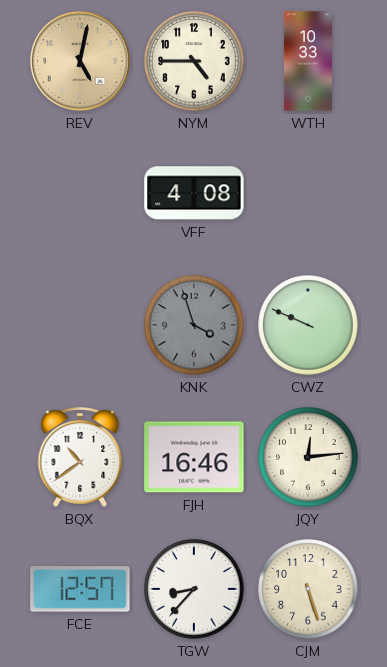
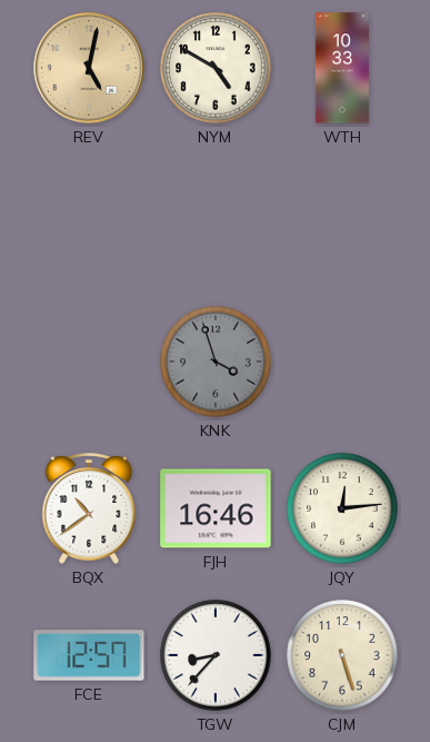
NYM: 4:45 -> 4:50 (216, 68)
VFF: 4:08 -> none (194, 193)
CWZ: 9:49 -> none (308, 325)
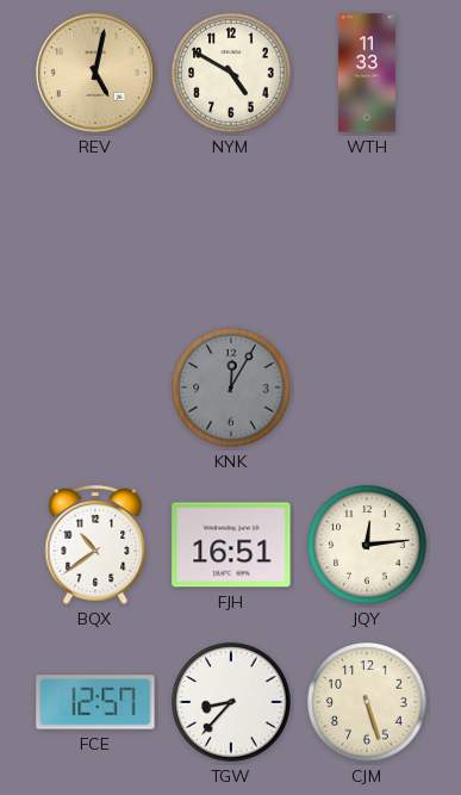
WTH: 10:33 -> 11:33 (367, 73)
KNK: 3:57 -> 12:05 (231, 387)
FJH: 16:46 -> 16:51 (231, 545)
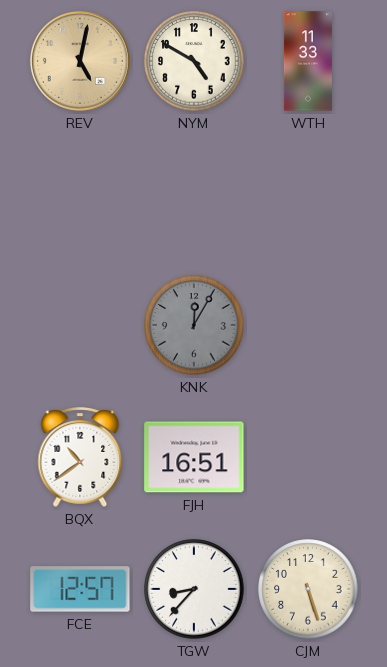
JQY: 12:14 -> none (367, 545)
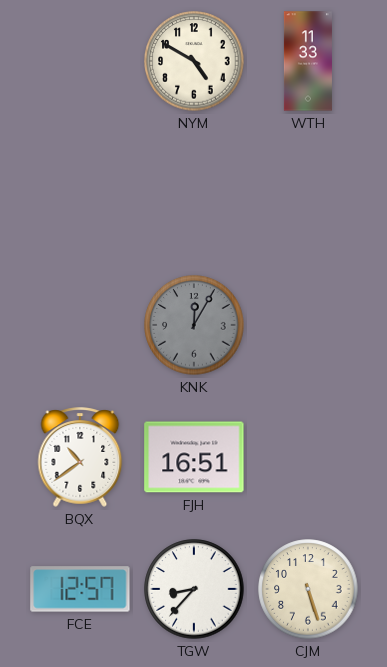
REV: 5:02 -> none (80, 61)
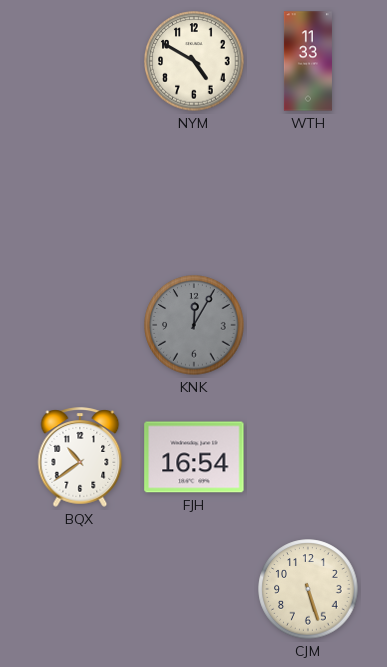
FJH: 16:51 -> 16:54 (194, 457)
FCE: 12:57 -> none (80, 589)
TGW: 8:37 -> none (194, 589)
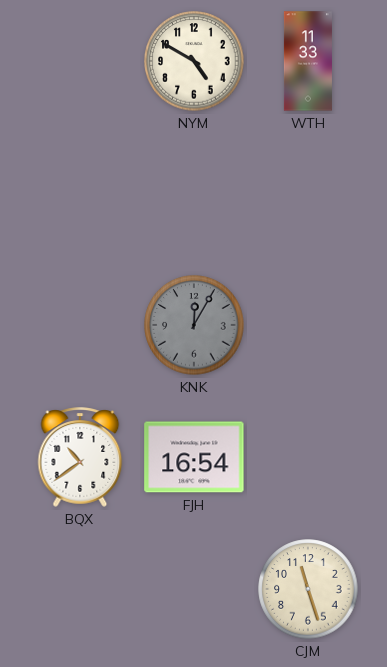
CJM: 5:27 -> 11:27 (308, 589)
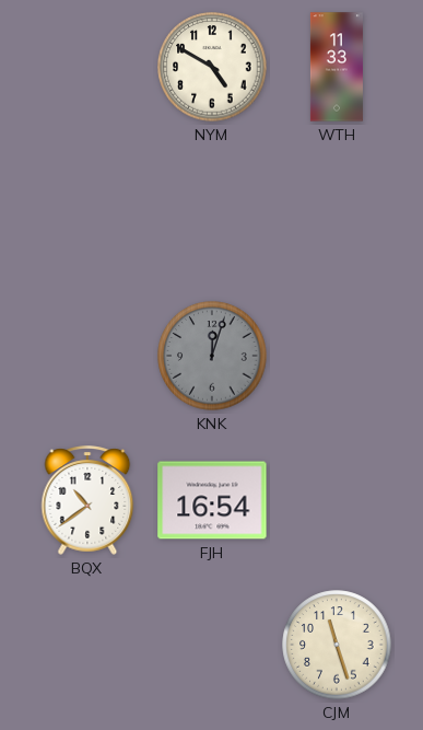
KNK: 12:05 -> 12:03 (212, 356)
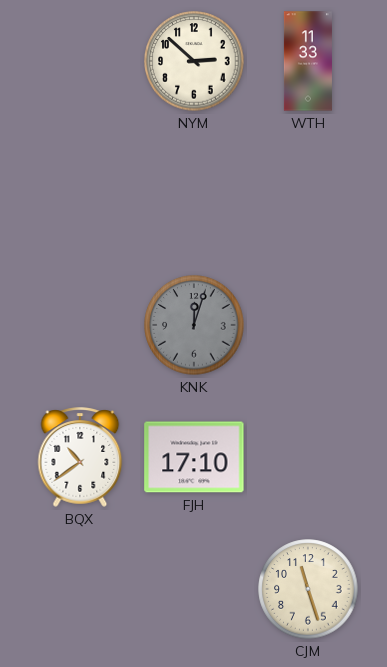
NYM: 4:50 -> 2:52 (194, 61)
FJH: 16:54 -> 17:10 (194, 457)
